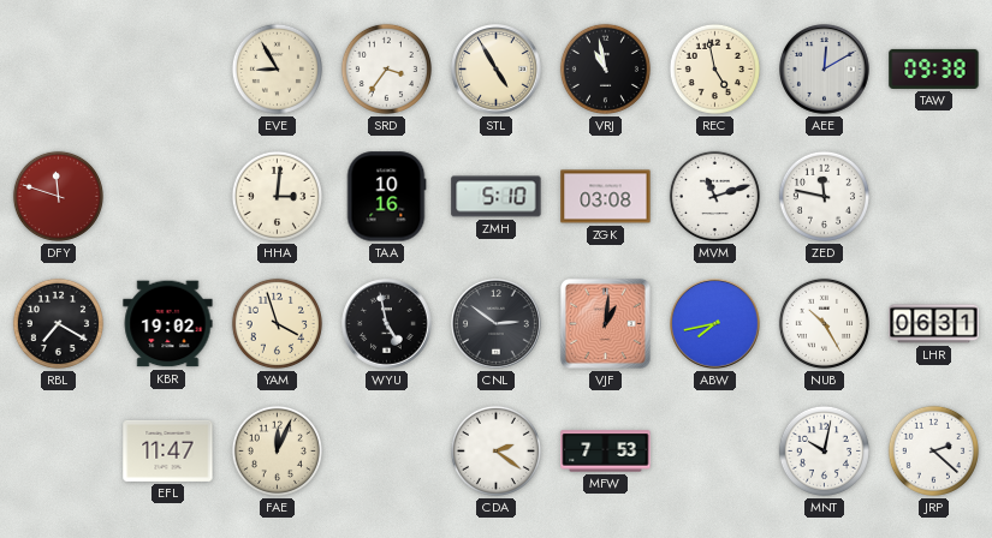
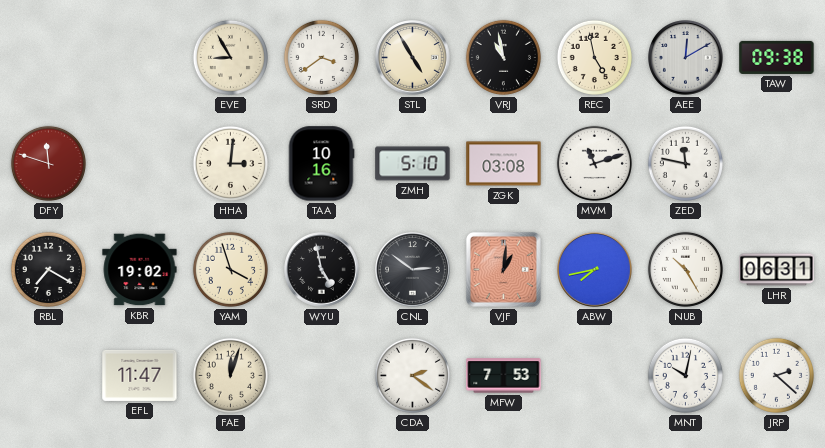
SRD: 3:36 -> 3:39 (321, 57)
FAE: 12:04 -> 12:03 (230, 375)
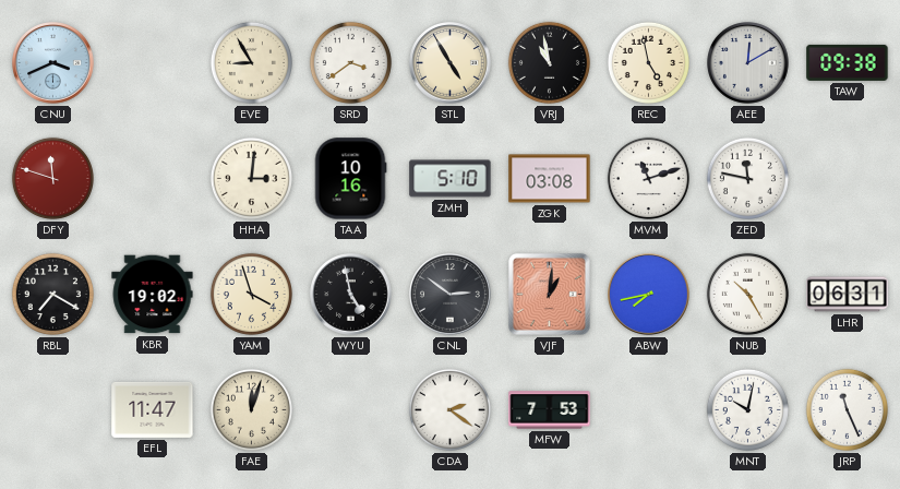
CNU: none -> 3:41 (53, 63)
JRP: 2:22 -> 11:26 (847, 409)
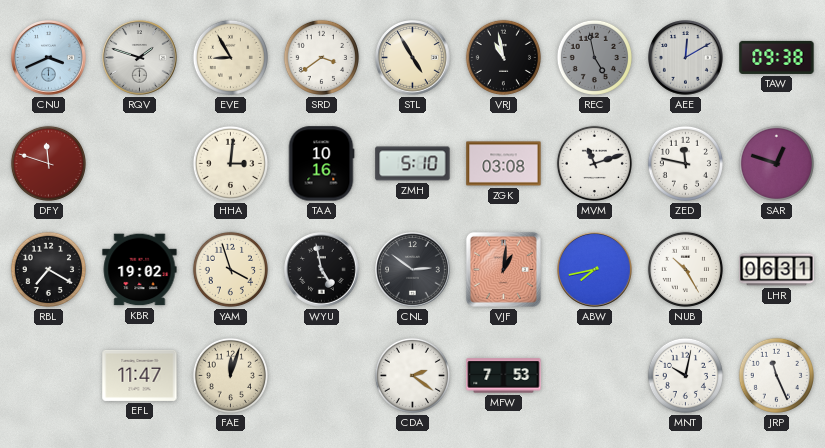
RQV: none -> 1:48 (140, 58)
REC dial: cream -> grey (594, 57)
SAR: none -> 12:48 (776, 163)
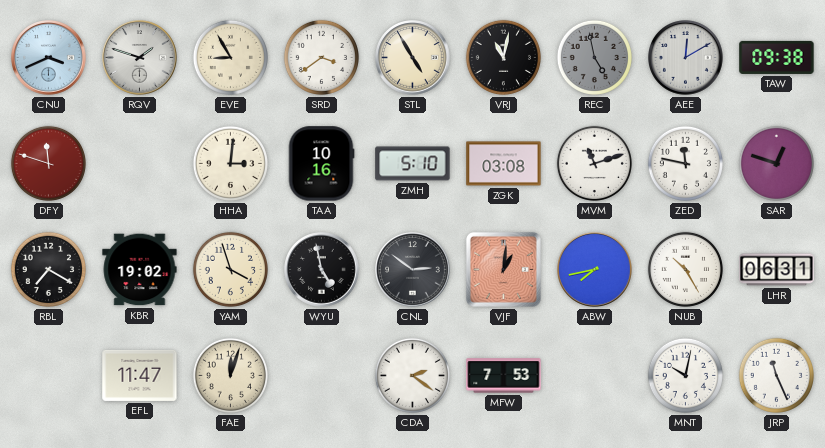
VRJ: 10:58 -> 11:02 (503, 57)
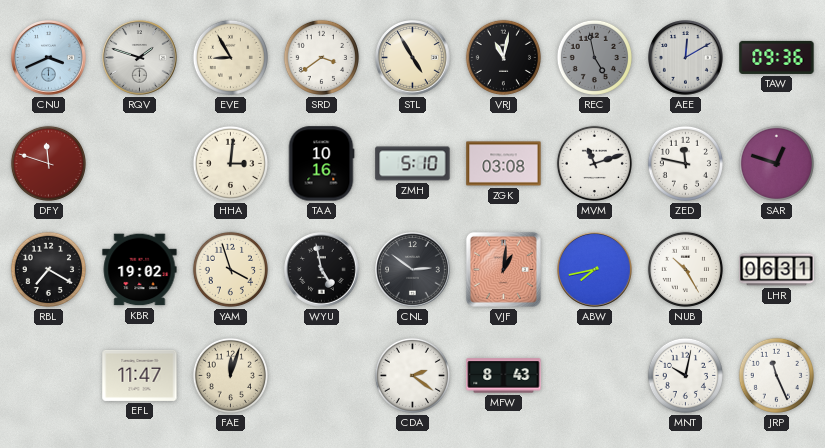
TAW: 09:38 -> 09:36 (777, 57)
MFW: 7:53 -> 8:43 (504, 376)
